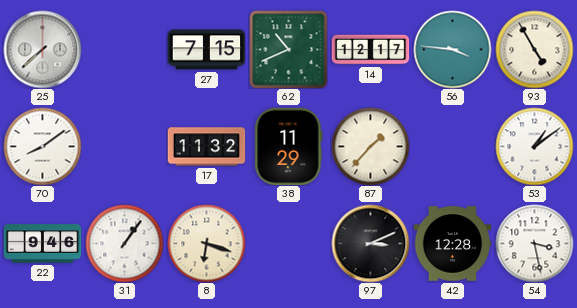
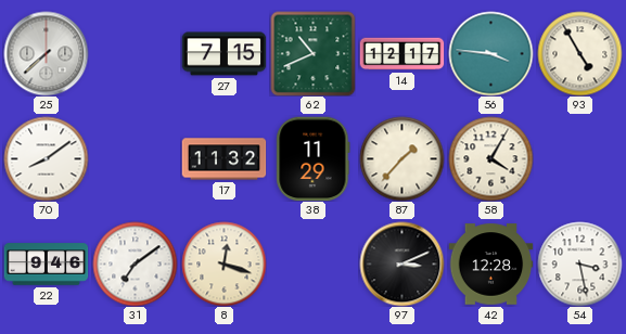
58: none -> 4:05 (490, 158)
53: 1:09 -> none (534, 146)
31: 1:06 -> 7:09 (135, 264)
8: 6:18 -> 12:18 (223, 264)
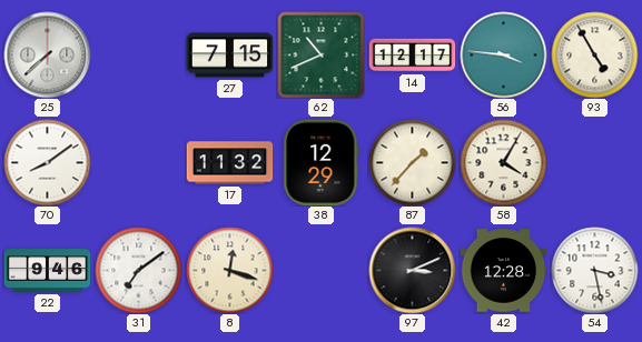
38: 11:29 -> 12:29 (322, 162)
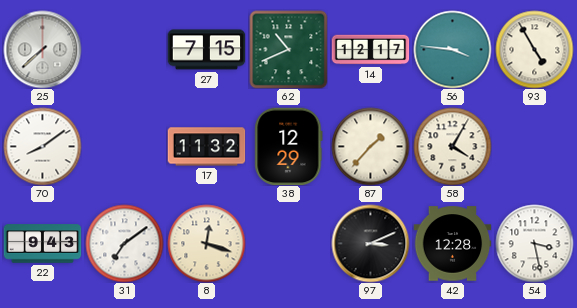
22: 9:46 -> 9:43 (42, 244)
